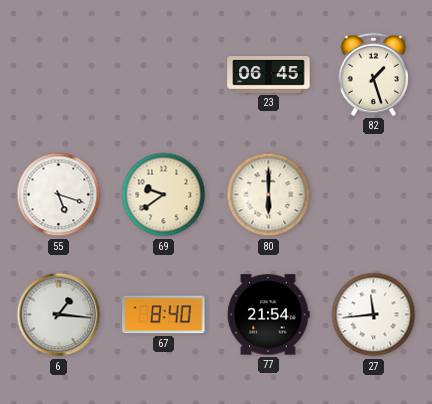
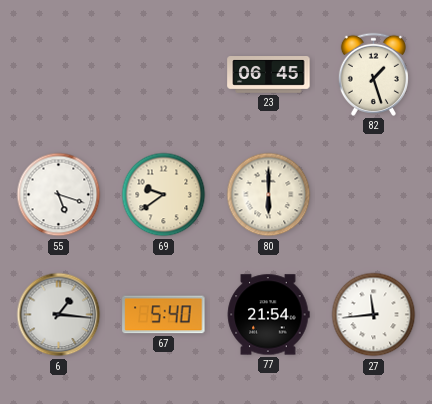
67: 8:40 -> 5:40 (164, 315)
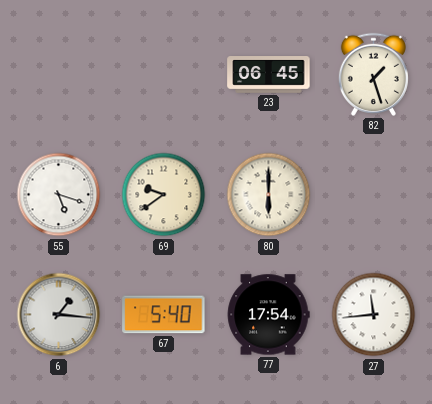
77: 21:54 -> 17:54 (268, 315)
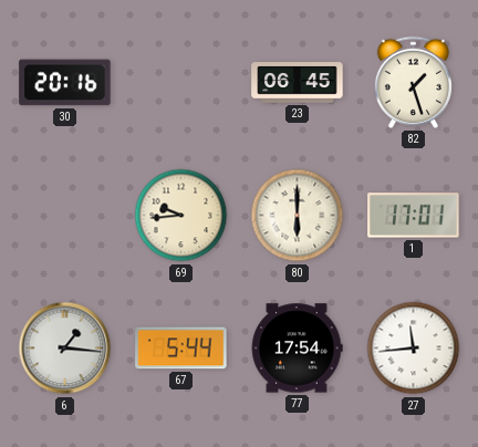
30: none -> 20:16 (65, 83)
55: 5:18 -> none (59, 195)
69: 9:39 -> 9:44 (181, 216)
1: none -> 17:01 (414, 216)
67: 5:40 -> 5:44 (181, 349)
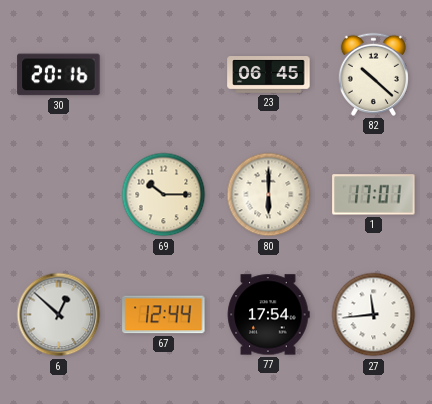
82: 1:27 -> 10:22 (373, 74)
69: 9:44 -> 10:15 (164, 195)
6: 1:16 -> 12:52 (59, 315)
67: 5:44 -> 12:44 (164, 315)
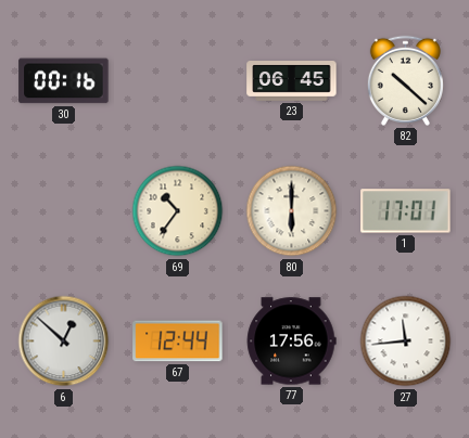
30: 20:16 -> 00:16 (64, 81)
69: 10:15 -> 10:36 (178, 211)
77: 17:54 -> 17:56 (291, 342)
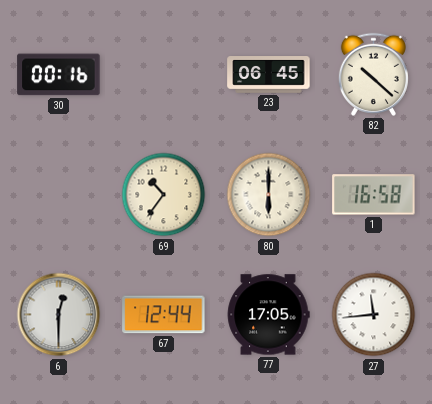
1: 17:01 -> 16:58 (374, 195)
6: 12:52 -> 12:30 (59, 315)
77: 17:56 -> 17:05 (268, 315)
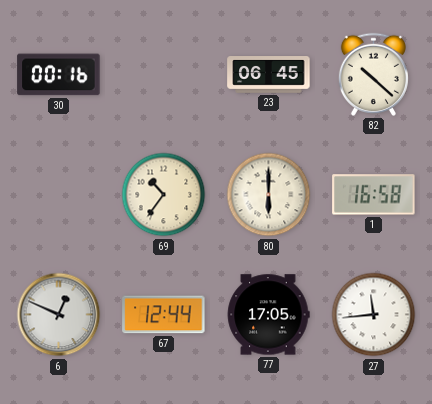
6: 12:30 -> 12:49 (59, 315)
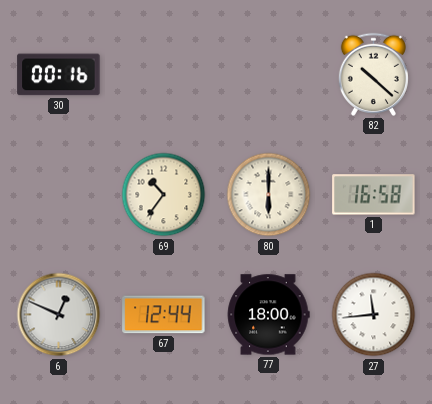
23: 06:45 -> none (269, 75)
77: 17:05 -> 18:00 (268, 315)
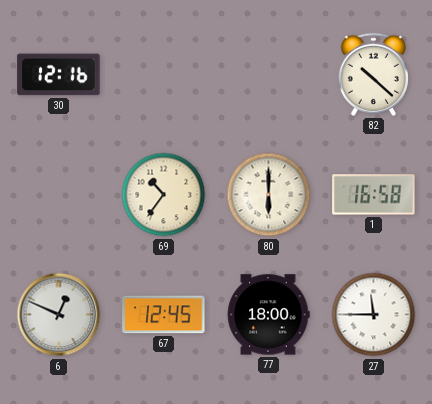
30: 00:16 -> 12:16 (59, 75)
67: 12:44 -> 12:45 (164, 315)
27: 11:44 -> 11:45 (374, 315)
